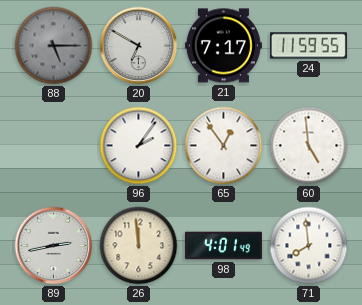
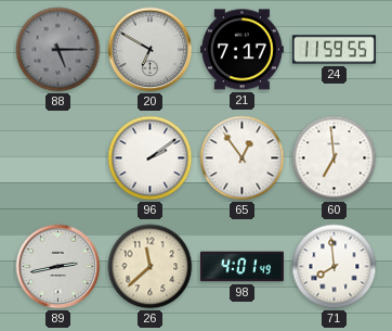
96: 2:06 -> 2:09 (151, 158)
60: 4:59 -> 6:59 (335, 158)
26: 11:59 -> 11:38 (151, 267)
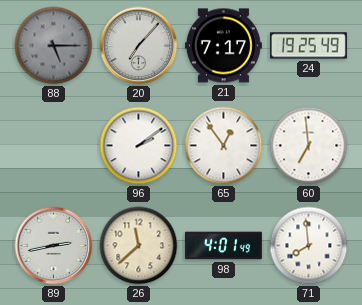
20: 6:50 -> 7:07 (139, 46)
24: 11:59 -> 19:25 (308, 46)
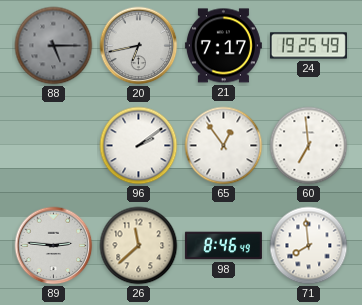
20: 7:07 -> 6:43 (139, 46)
89: 2:43 -> 2:46 (54, 246)
98: 4:01 -> 8:46 (223, 246)
